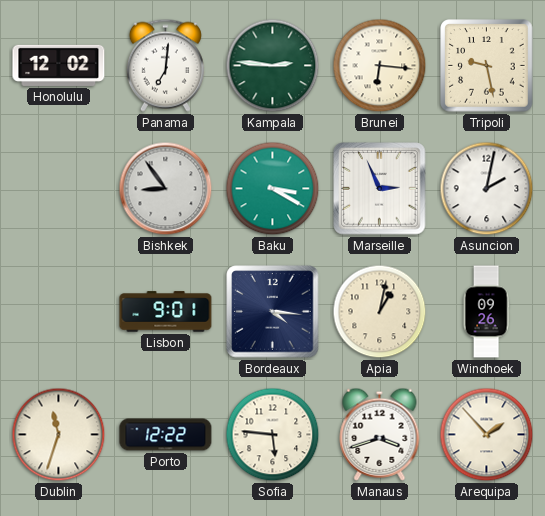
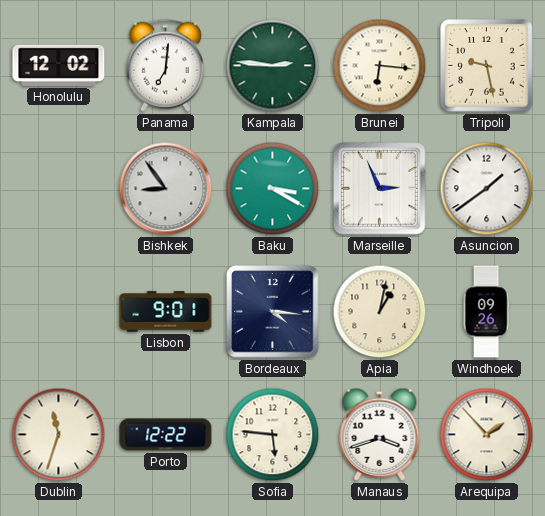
Asuncion: 2:02 -> 1:39 (487, 189)
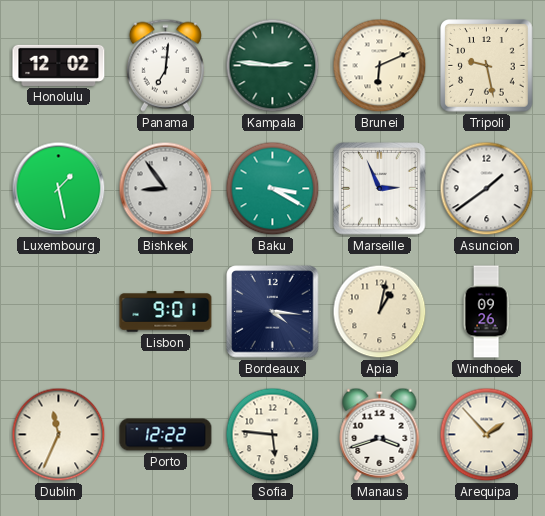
Brunei: 6:16 -> 6:11 (380, 66)
Luxembourg: none -> 1:28 (59, 189)
Dublin: 11:33 -> 11:34 (59, 435)
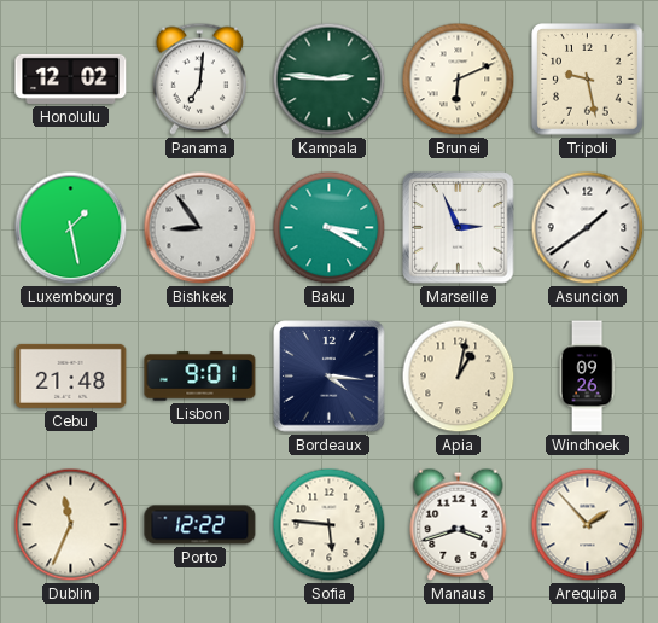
Cebu: none -> 21:48 (71, 375)
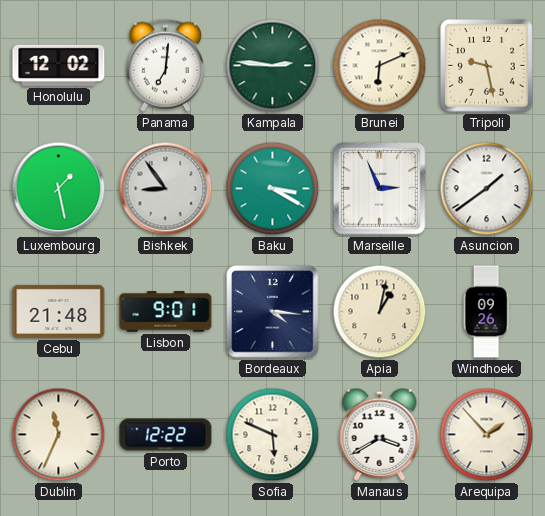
Sofia: 5:46 -> 5:49 (273, 435)
Manaus: 3:42 -> 3:40 (380, 434)
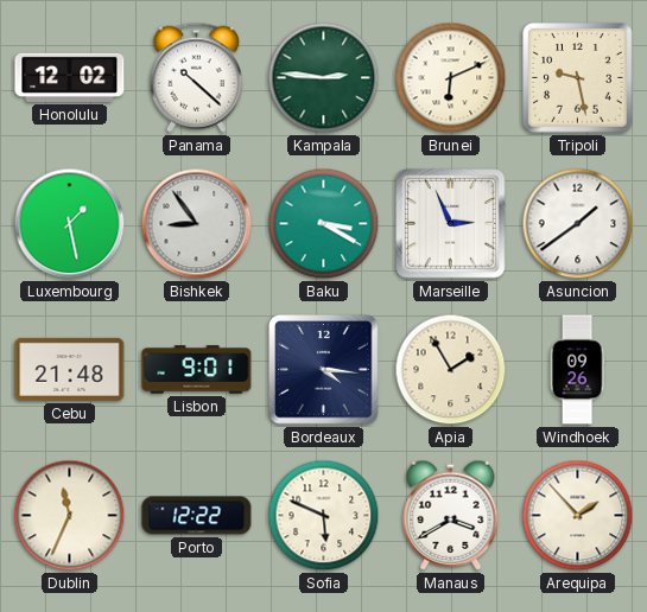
Panama: 7:01 -> 10:22 (196, 77)
Apia: 1:02 -> 1:55 (451, 370)
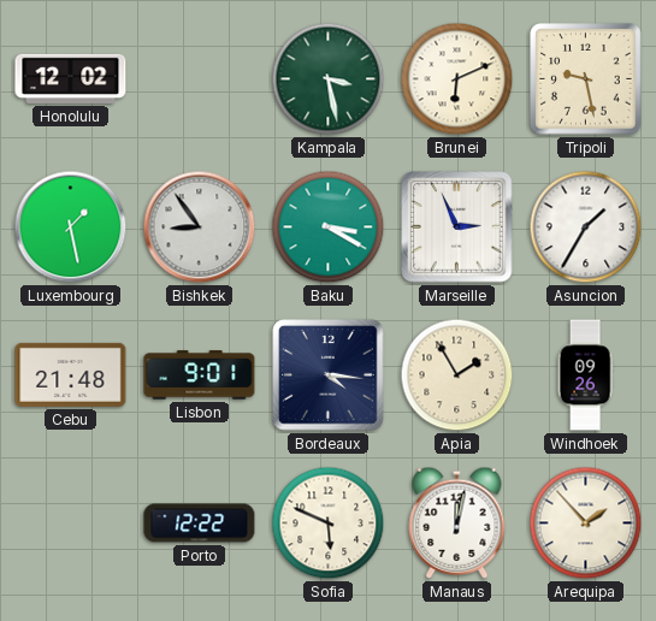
Panama: 10:22 -> none (196, 77)
Kampala: 2:46 -> 3:28 (329, 79)
Asuncion: 1:39 -> 1:35 (586, 227)
Dublin: 11:34 -> none (70, 516)
Manaus: 3:40 -> 12:02 (457, 522)
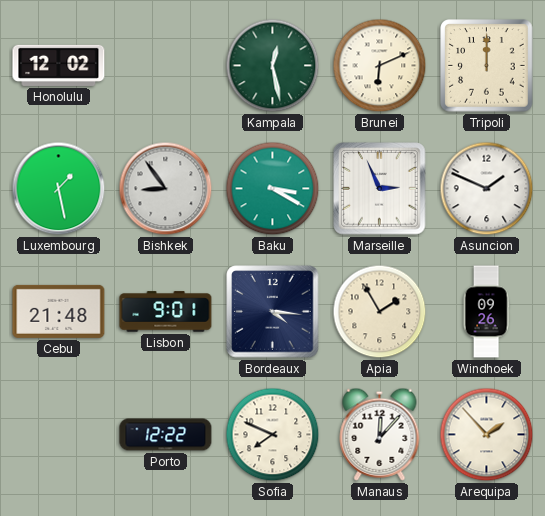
Kampala: 3:28 -> 12:28 (273, 66)
Tripoli: 9:28 -> 12:00 (487, 66)
Asuncion: 1:35 -> 1:49 (487, 189)
Sofia: 5:49 -> 7:49 (273, 435)
Manaus: 12:02 -> 12:07 (380, 434)
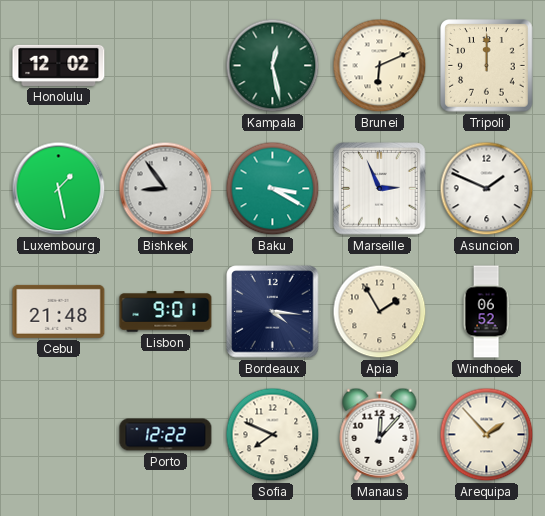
Windhoek: 09:26 -> 06:52 (486, 312)
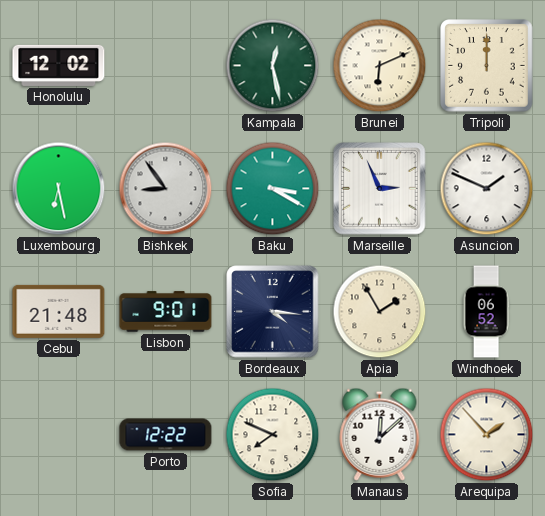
Luxembourg: 1:28 -> 6:28 (59, 189)
Manaus: 12:07 -> 12:08 (380, 434)
